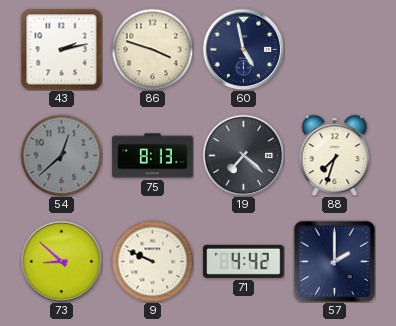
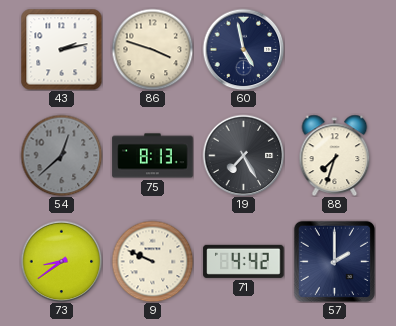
19: 7:22 -> 7:25 (243, 155)
73: 8:52 -> 8:39 (61, 261)
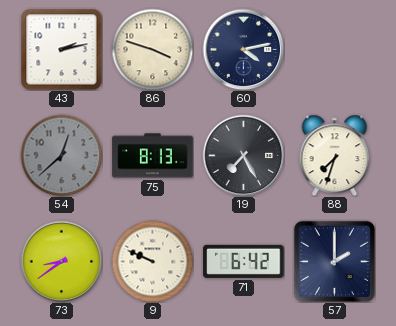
60: 4:58 -> 4:13 (243, 49)
71: 4:42 -> 6:42 (244, 261)
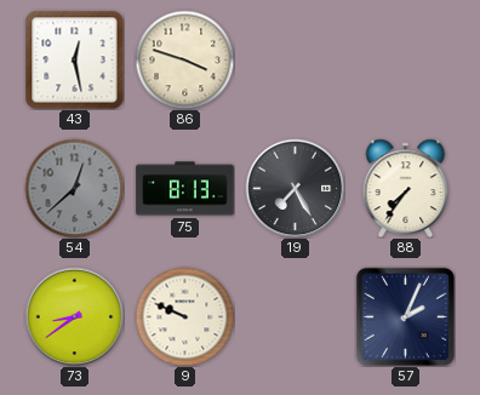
43: 2:13 -> 12:28 (74, 59)
60: 4:13 -> none (243, 49)
88: 7:33 -> 7:36 (406, 188)
71: 6:42 -> none (244, 261)
57: 2:00 -> 2:04 (405, 316)
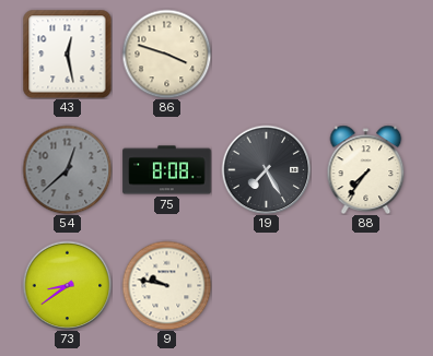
75: 8:13 -> 8:08 (167, 170)
9: 9:49 -> 9:47 (166, 285)
57: 2:04 -> none (405, 316)
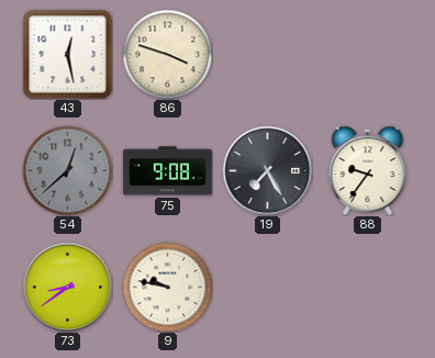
75: 8:08 -> 9:08 (168, 171)
88: 7:36 -> 9:36 (368, 170)
